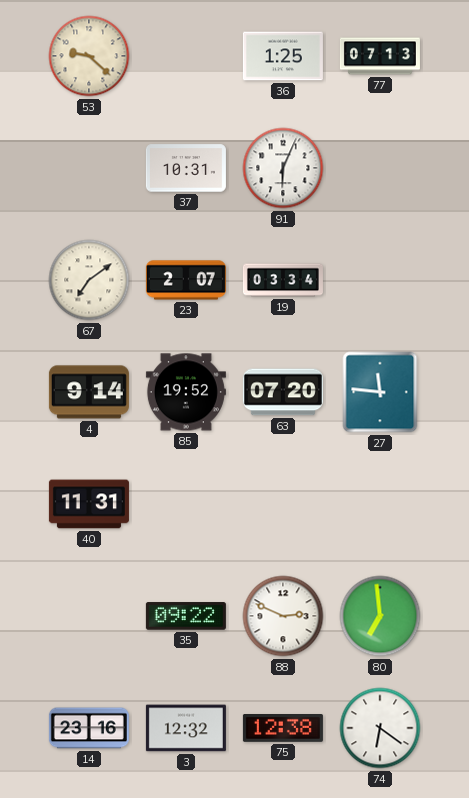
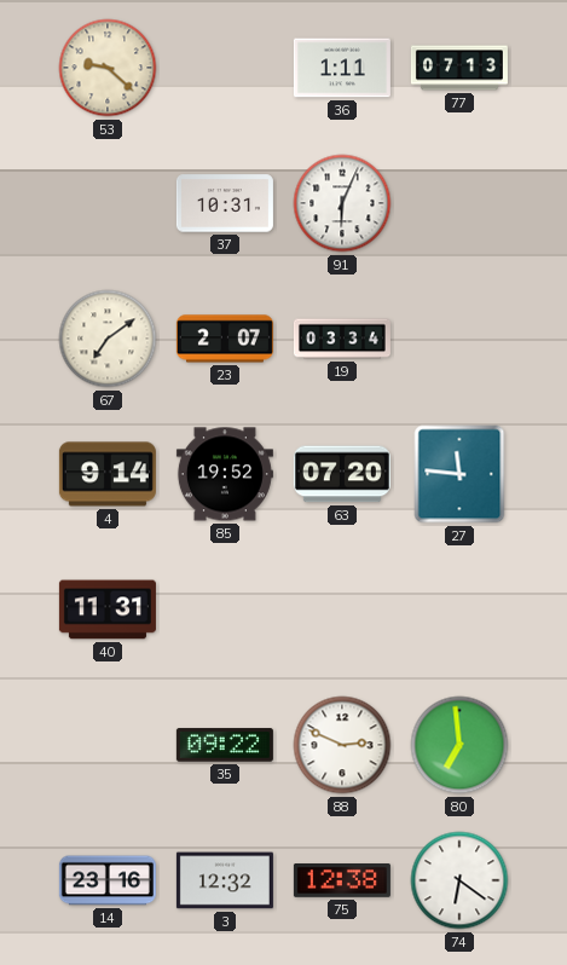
36: 1:25 -> 1:11 (342, 68)
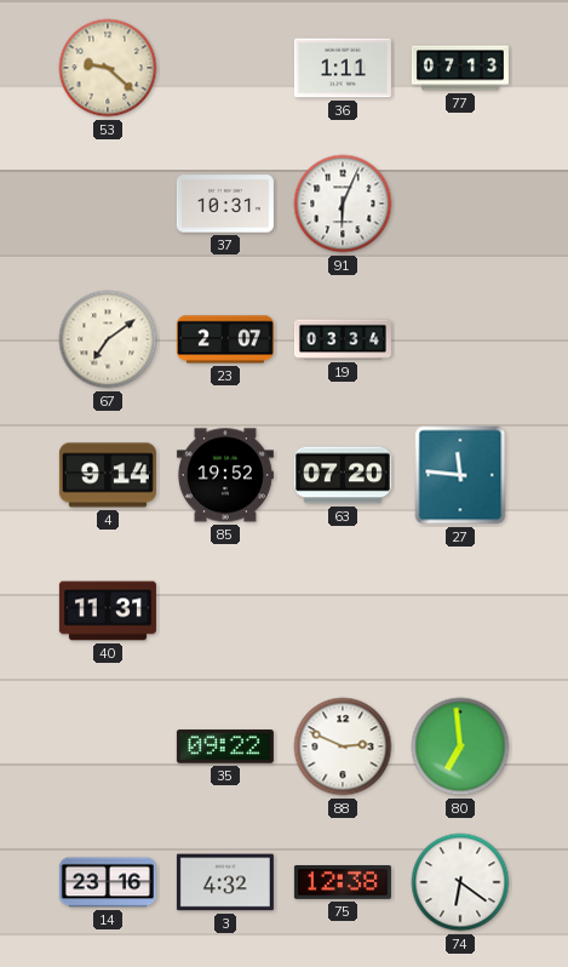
3: 12:32 -> 4:32 (225, 882)
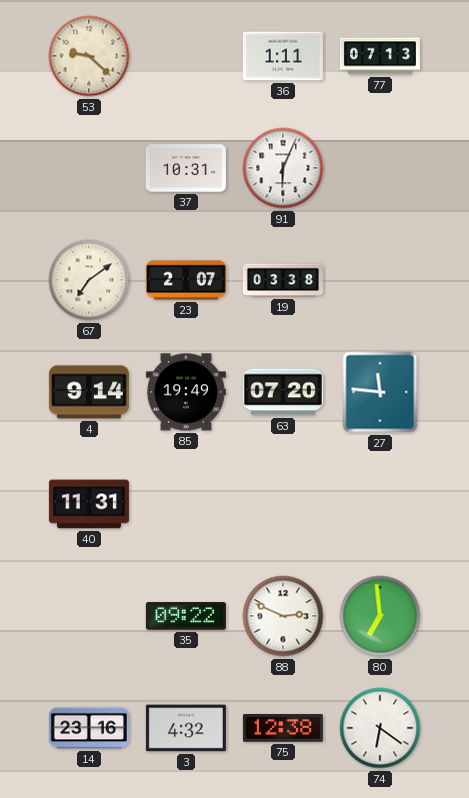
19: 03:34 -> 03:38 (283, 280)
85: 19:52 -> 19:49 (186, 392)
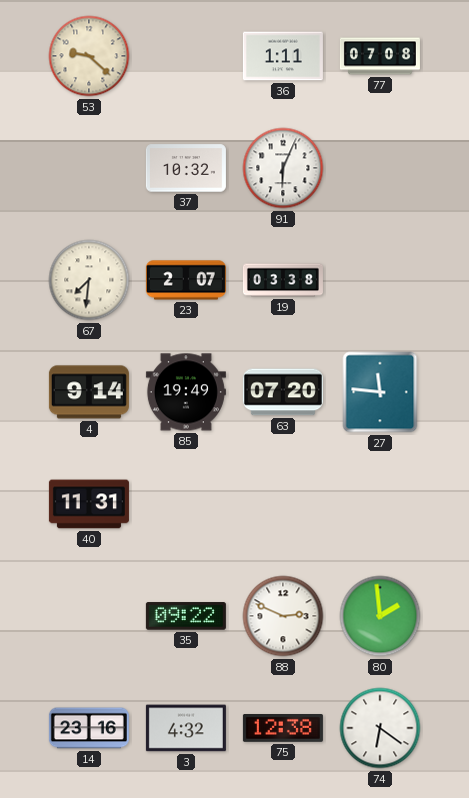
77: 07:13 -> 07:08 (380, 56)
37: 10:31 -> 10:32 (186, 168)
67: 7:09 -> 7:31 (89, 280)
80: 6:59 -> 1:59 (380, 616)
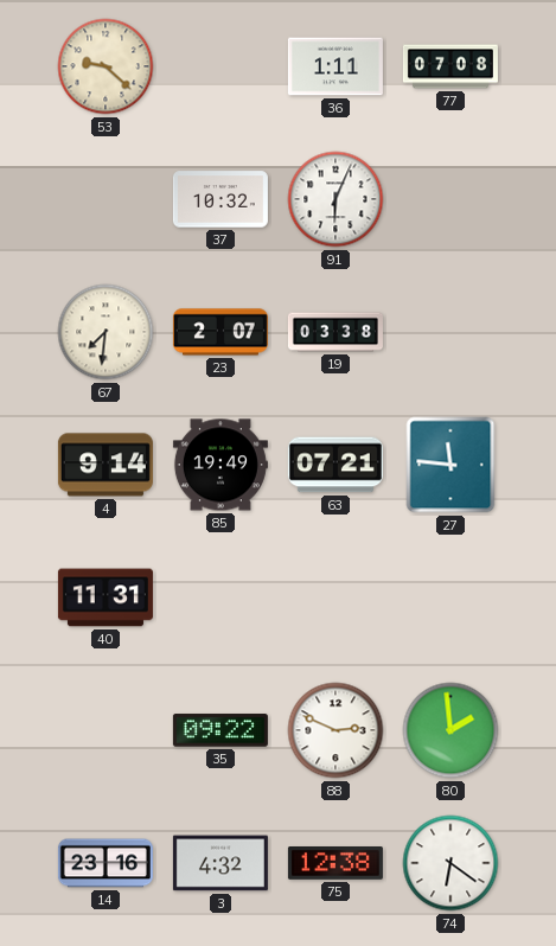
63: 07:20 -> 07:21 (335, 465)
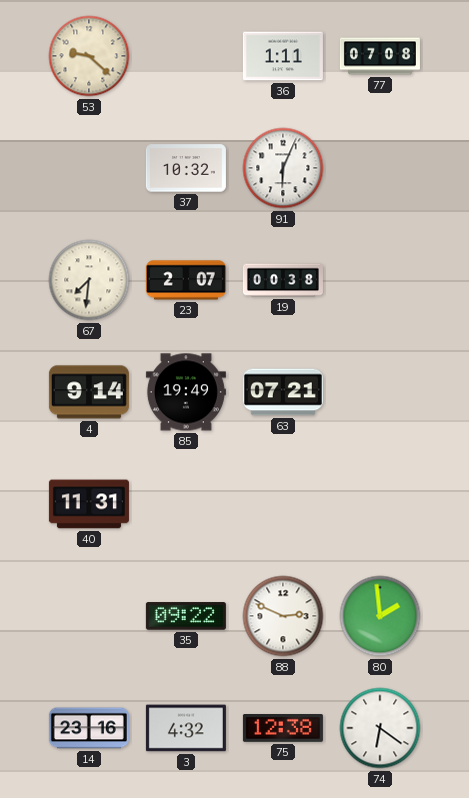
19: 03:38 -> 00:38 (283, 280)
27: 11:46 -> none (450, 465)
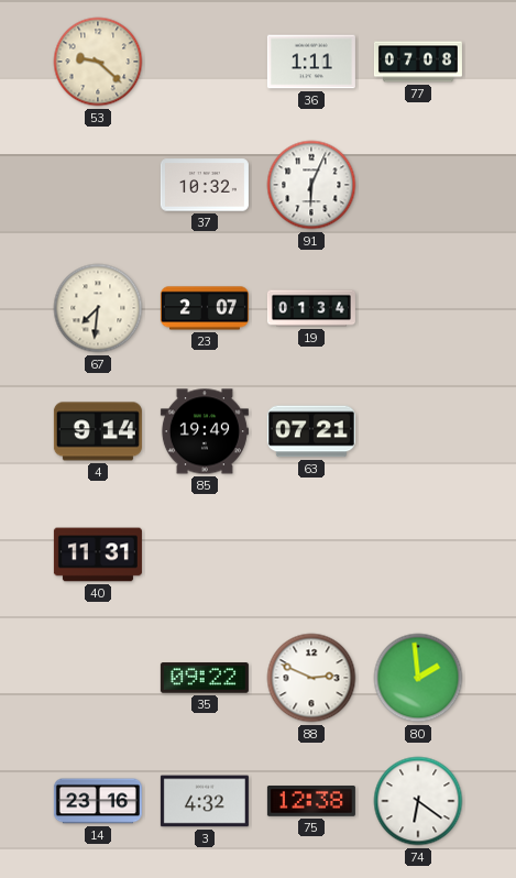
19: 00:38 -> 01:34 (311, 308)
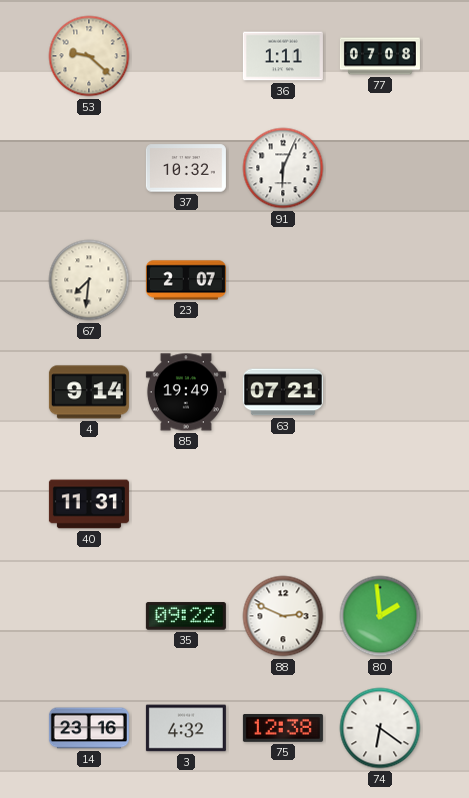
19: 01:34 -> none (311, 308)
